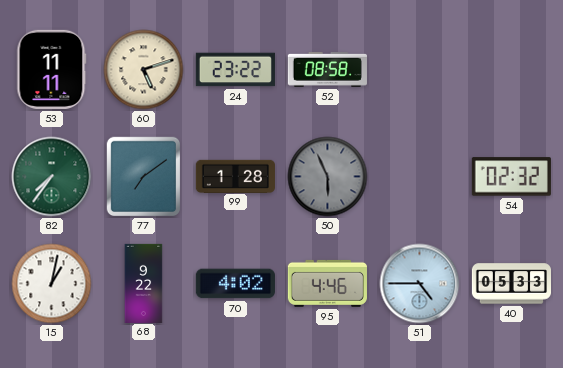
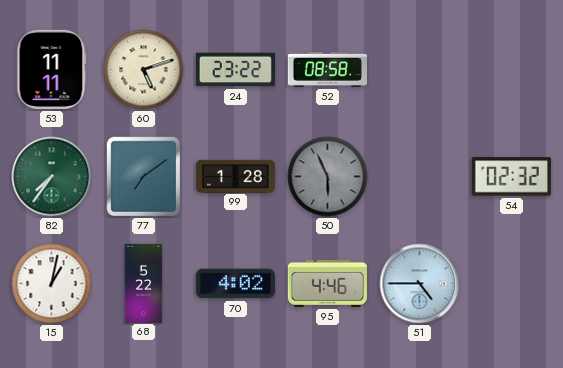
68: 9:22 -> 5:22 (144, 283)
40: 05:33 -> none (511, 284)
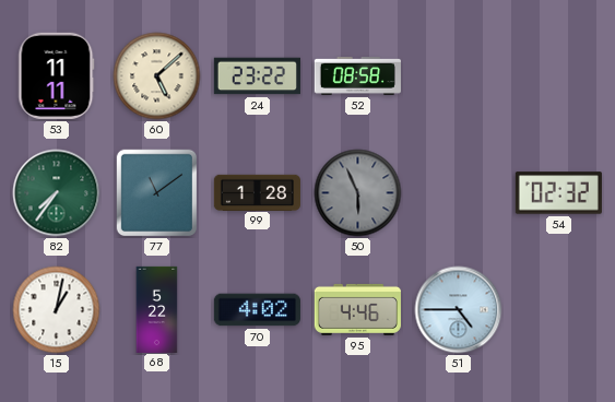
60: 5:12 -> 5:08 (157, 76)
77: 7:09 -> 11:09 (157, 193)
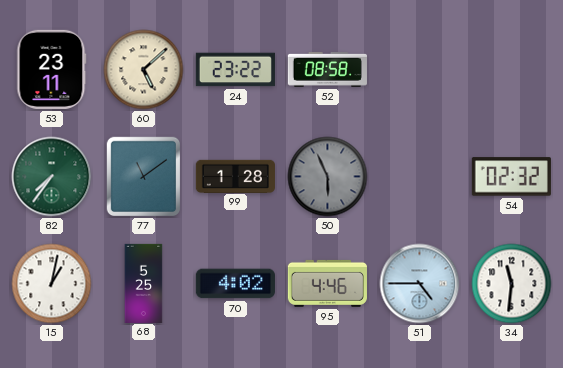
53: 11:11 -> 23:11 (52, 69)
68: 5:22 -> 5:25 (144, 283)
34: none -> 11:31 (512, 284)
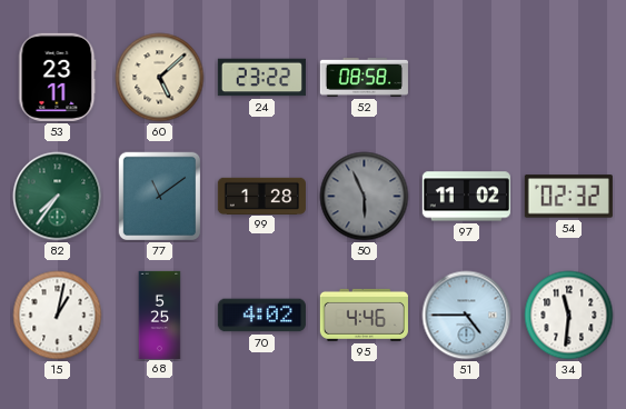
97: none -> 11:02 (466, 197)
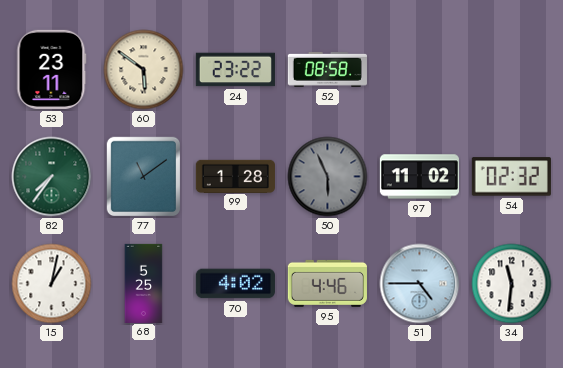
60: 5:08 -> 5:51 (144, 70)
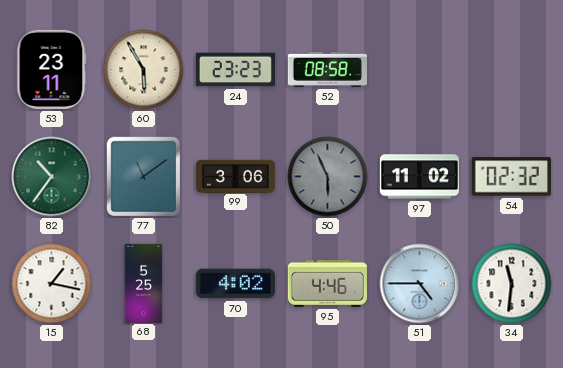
60: 5:51 -> 5:55 (144, 70)
24: 23:22 -> 23:23 (235, 70)
82: 7:36 -> 10:36 (52, 177)
99: 1:28 -> 3:06 (235, 176)
15: 1:02 -> 1:17 (52, 284)
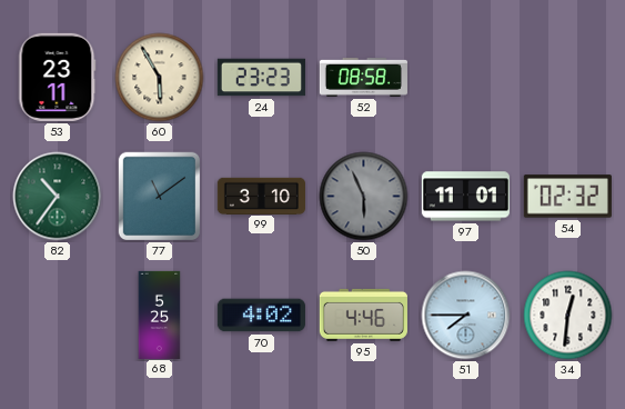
99: 3:06 -> 3:10 (261, 196)
97: 11:02 -> 11:01 (465, 197)
15: 1:17 -> none (52, 284)
51: 4:45 -> 7:45 (466, 316)
34: 11:31 -> 12:31 (568, 316)
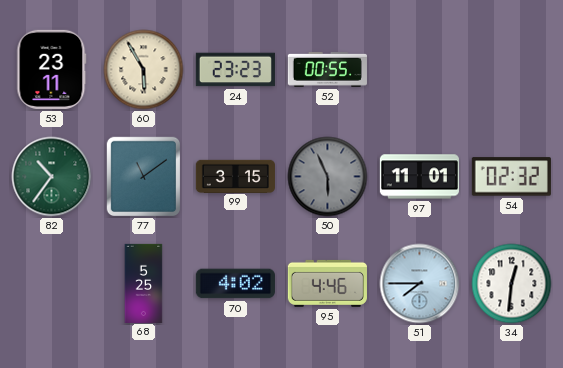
52: 08:58 -> 00:55 (327, 69)
99: 3:10 -> 3:15 (235, 176)
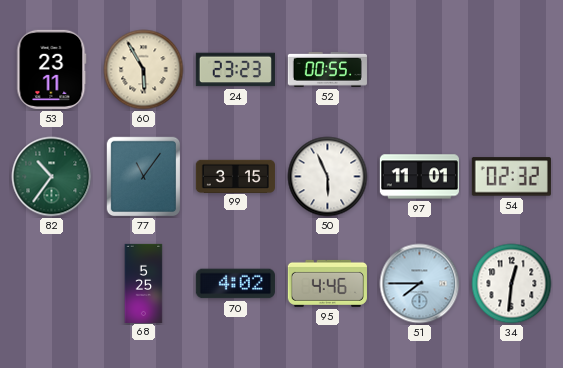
77: 11:09 -> 11:06 (144, 177)
50 dial: grey -> white (328, 177)
